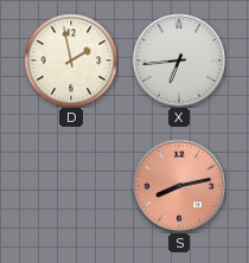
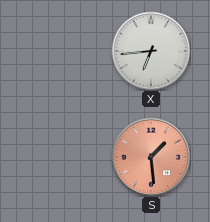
D: 1:58 -> none (71, 60)
S: 8:13 -> 1:29 (151, 157)
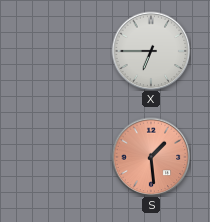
X: 6:44 -> 6:45 (151, 51)
